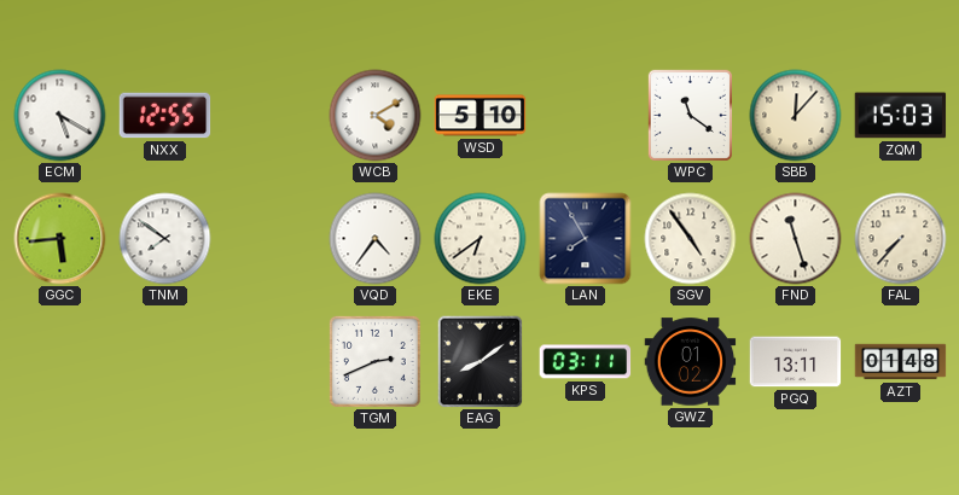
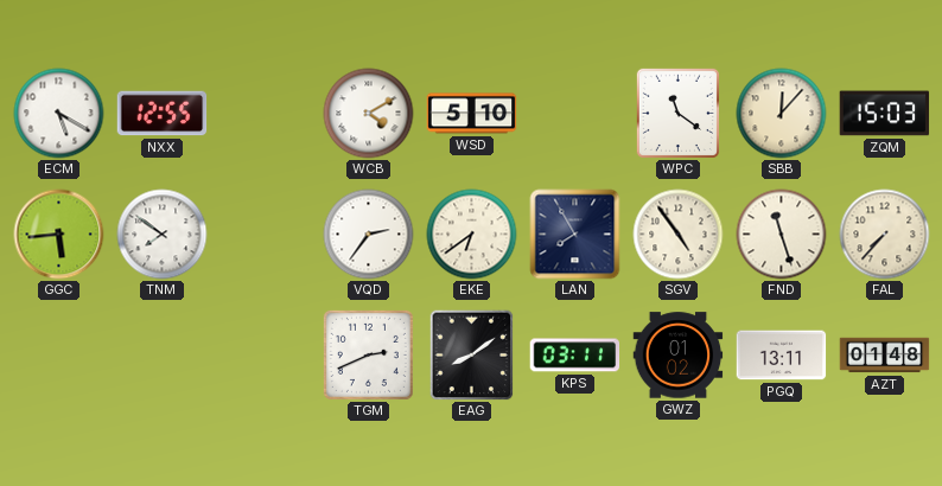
VQD: 4:36 -> 2:36 (369, 235)
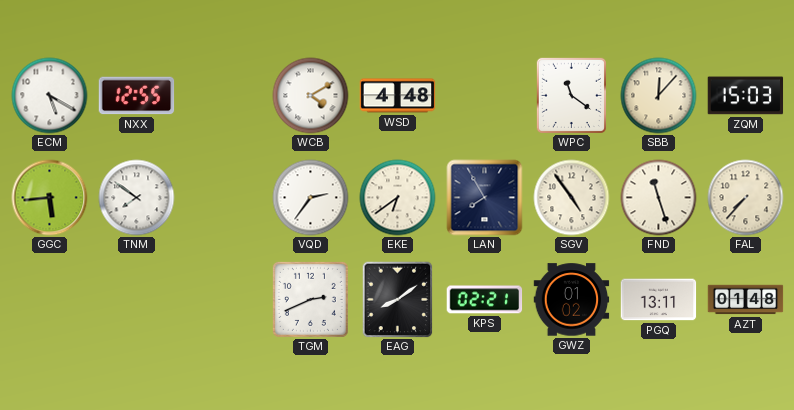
WSD: 5:10 -> 4:48 (398, 96)
KPS: 03:11 -> 02:21 (485, 300)
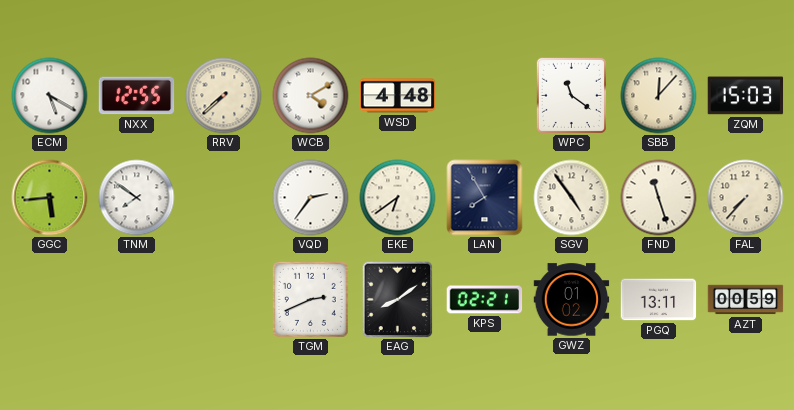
RRV: none -> 7:38 (224, 96)
AZT: 01:48 -> 00:59 (746, 300)
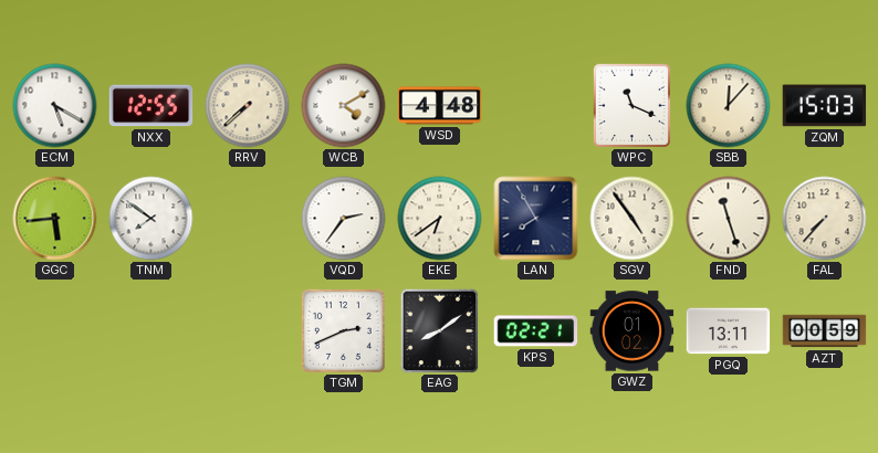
WPC: 11:21 -> 11:19 (631, 105)
